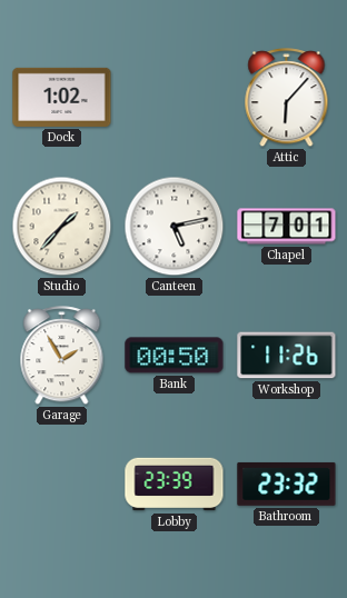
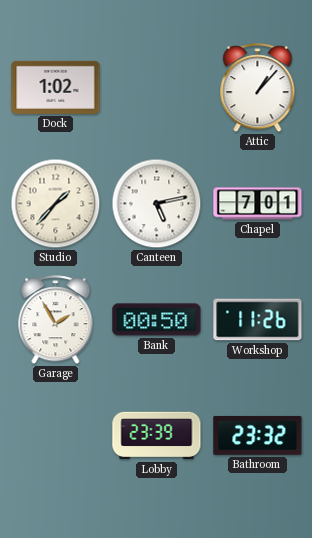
Attic: 6:07 -> 1:07 (258, 88)
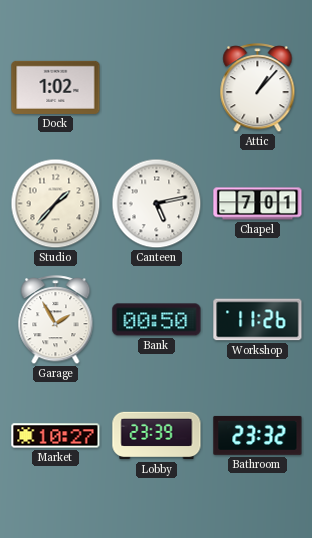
Market: none -> 10:27 (56, 436)
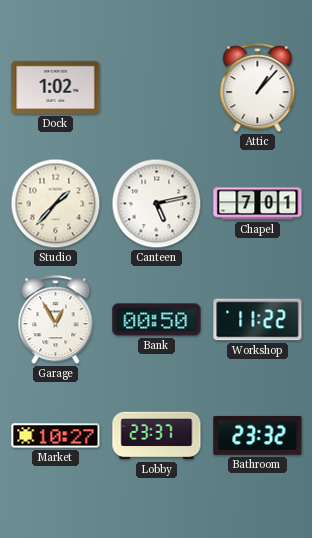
Garage: 1:55 -> 12:55 (56, 320)
Workshop: 11:26 -> 11:22 (258, 320)
Lobby: 23:39 -> 23:37 (157, 436)
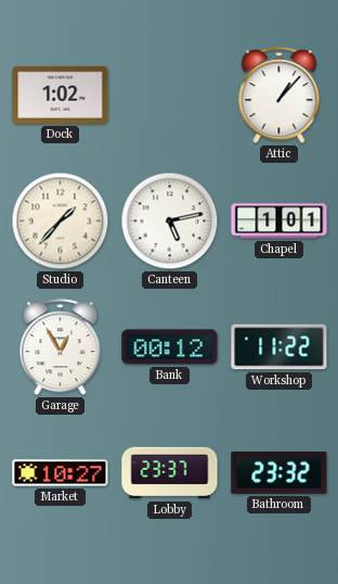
Chapel: 7:01 -> 1:01 (279, 221)
Bank: 00:50 -> 00:12 (170, 347)
